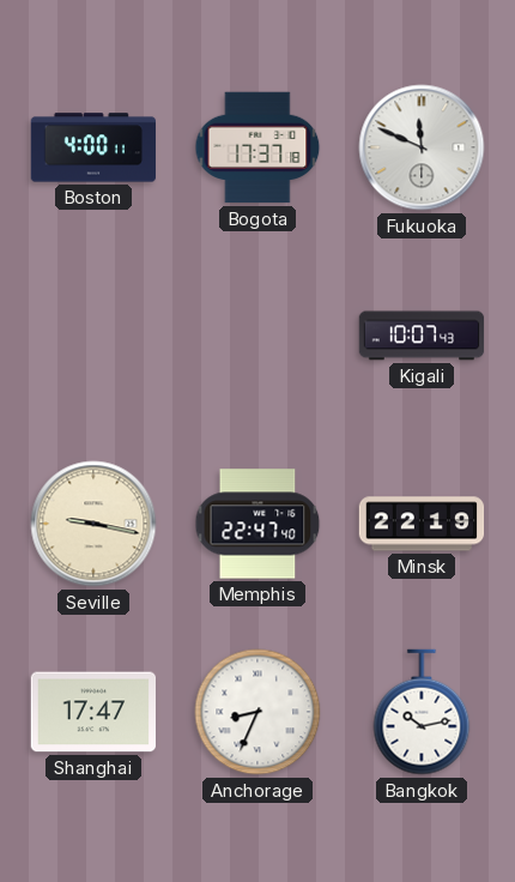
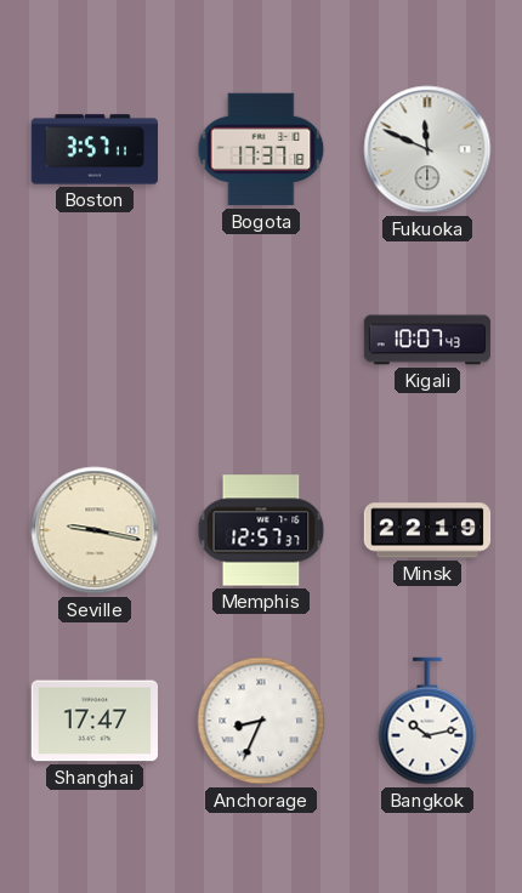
Boston: 4:00 -> 3:57 (93, 149)
Memphis: 22:47 -> 12:57 (261, 530)
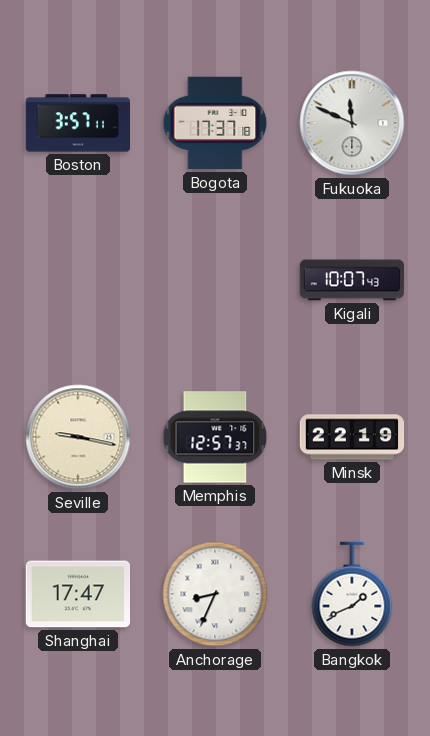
Bangkok: 10:13 -> 1:41 (352, 594)
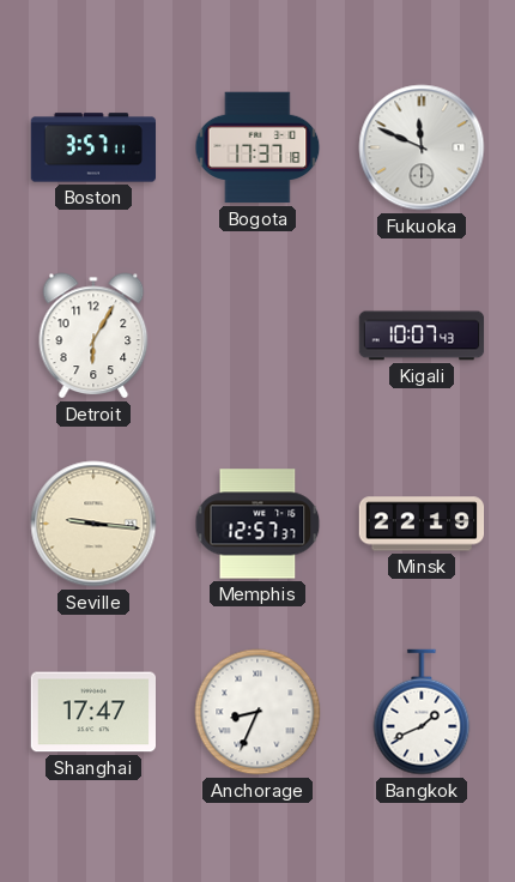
Detroit: none -> 6:05 (93, 336)
Seville: 9:17 -> 9:16 (93, 524)
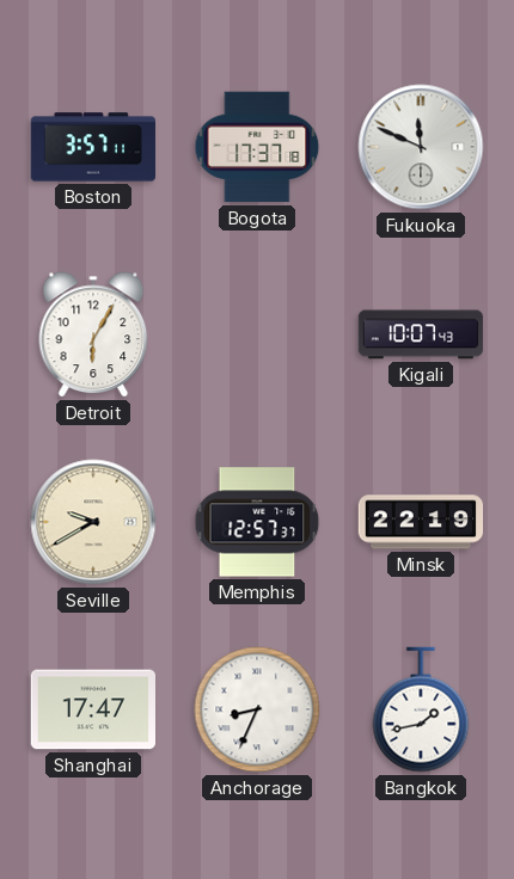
Seville: 9:16 -> 9:40 (93, 522)
Bangkok: 1:41 -> 1:43 (421, 709)
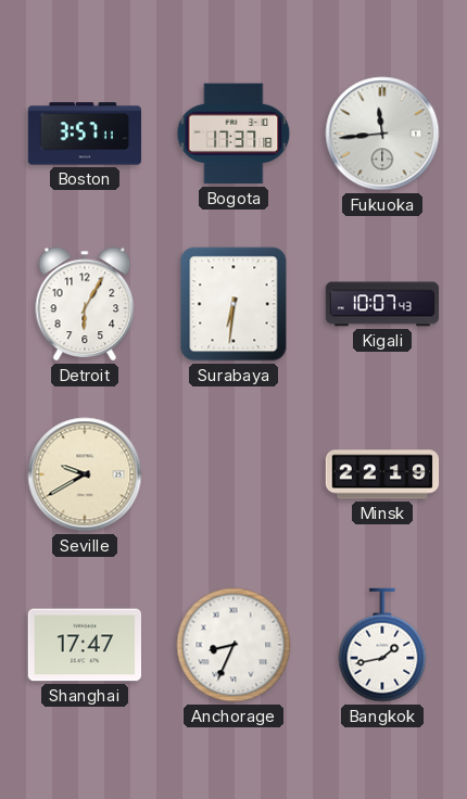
Fukuoka: 11:49 -> 11:44 (382, 134)
Surabaya: none -> 6:31 (233, 304)
Memphis: 12:57 -> none (257, 522)
